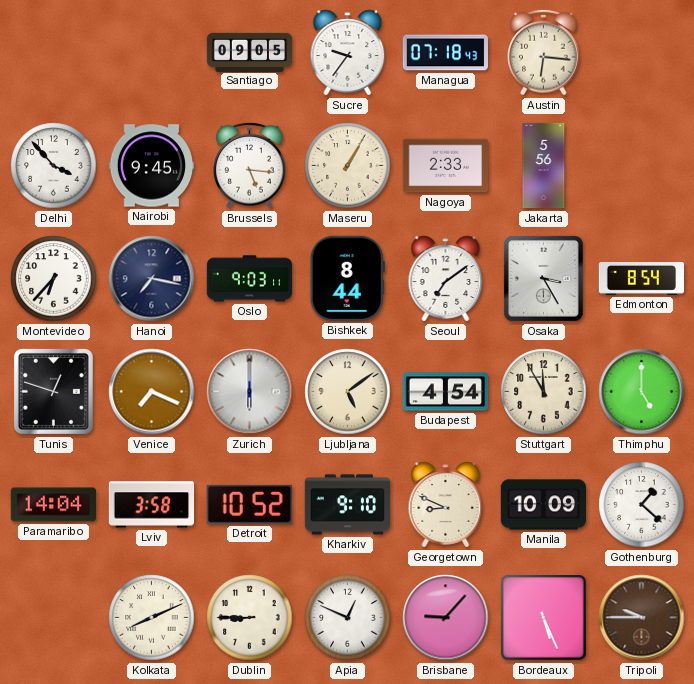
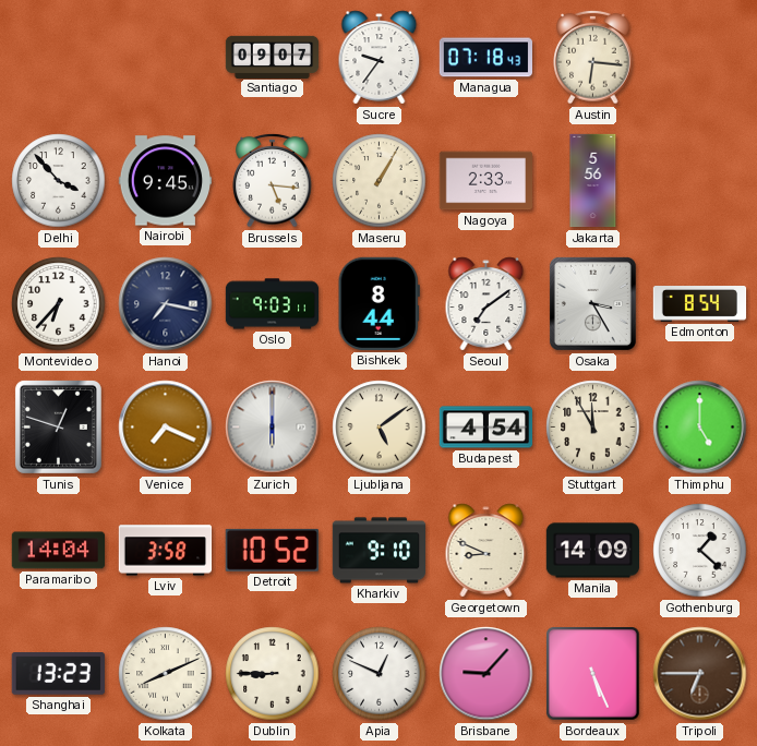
Santiago: 09:05 -> 09:07 (273, 57)
Manila: 10:09 -> 14:09 (592, 551)
Shanghai: none -> 13:23 (58, 674)
Tripoli: 9:45 -> 6:45 (700, 674)
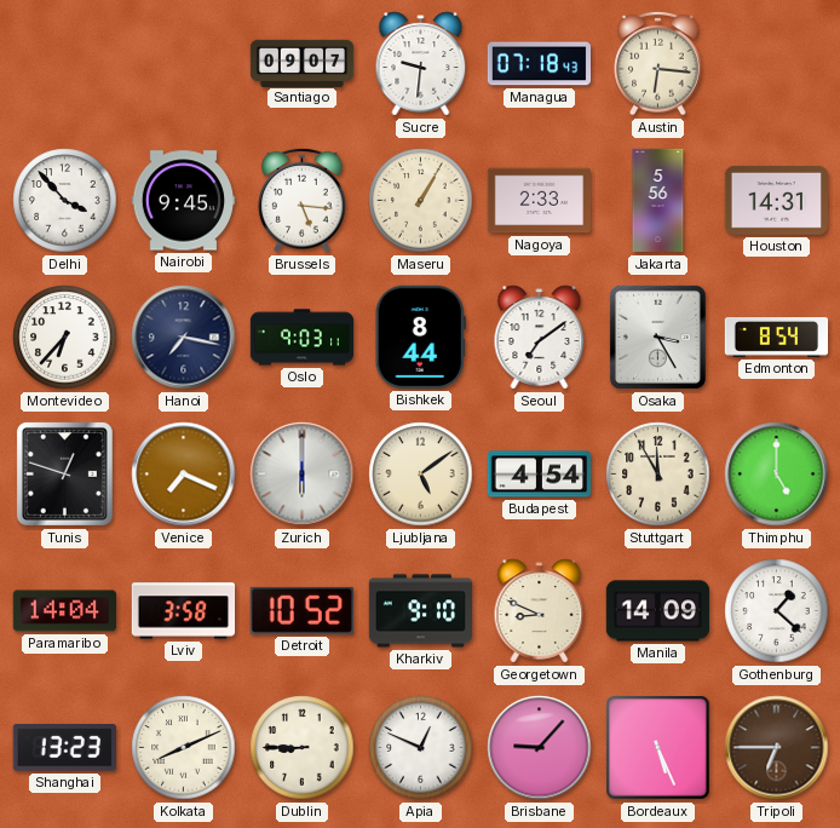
Sucre: 9:36 -> 9:31 (421, 64)
Houston: none -> 14:31 (776, 200)
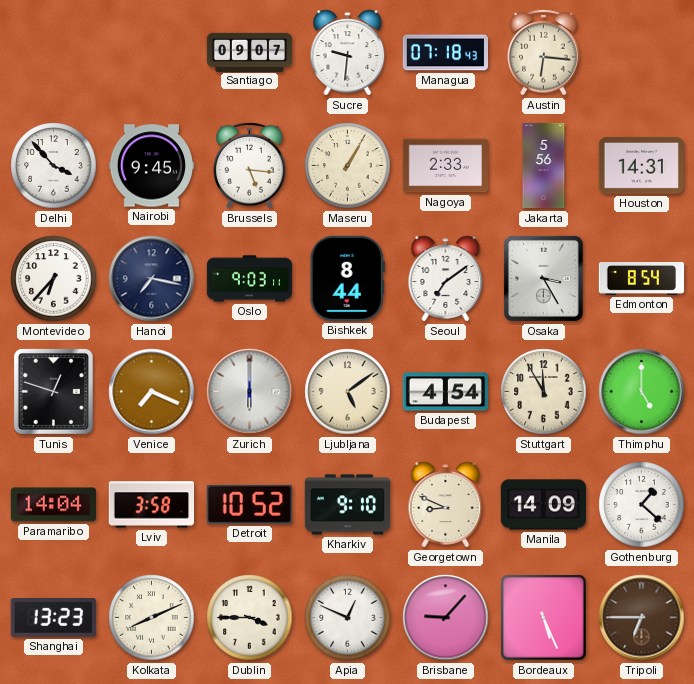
Dublin: 8:45 -> 3:45 (250, 618)
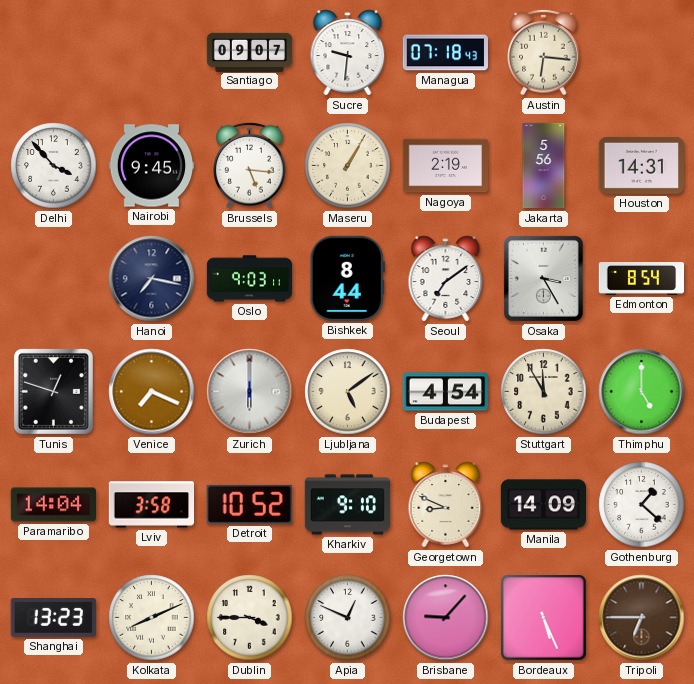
Nagoya: 2:33 -> 2:19 (445, 166)
Montevideo: 6:37 -> none (54, 279)
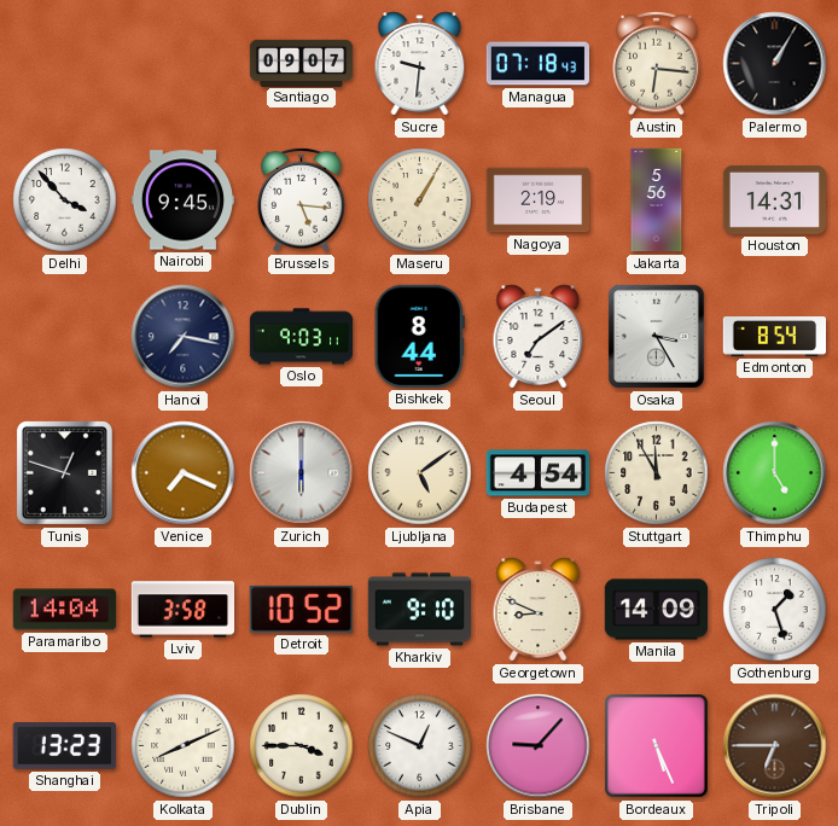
Palermo: none -> 1:05 (775, 64)
Gothenburg: 1:22 -> 1:27 (775, 610)
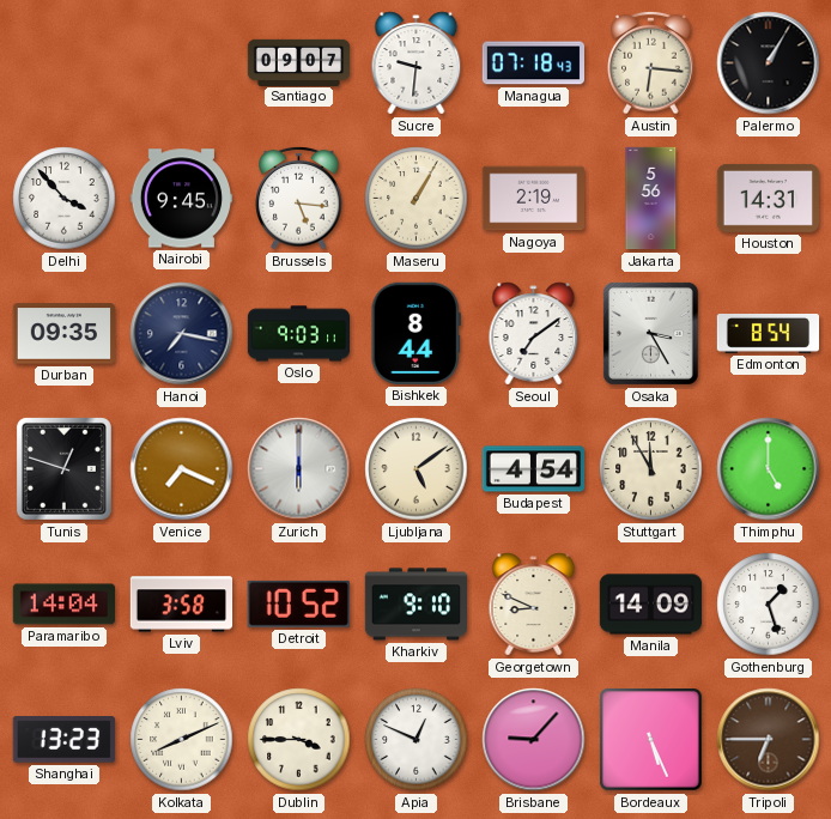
Durban: none -> 09:35 (63, 334)
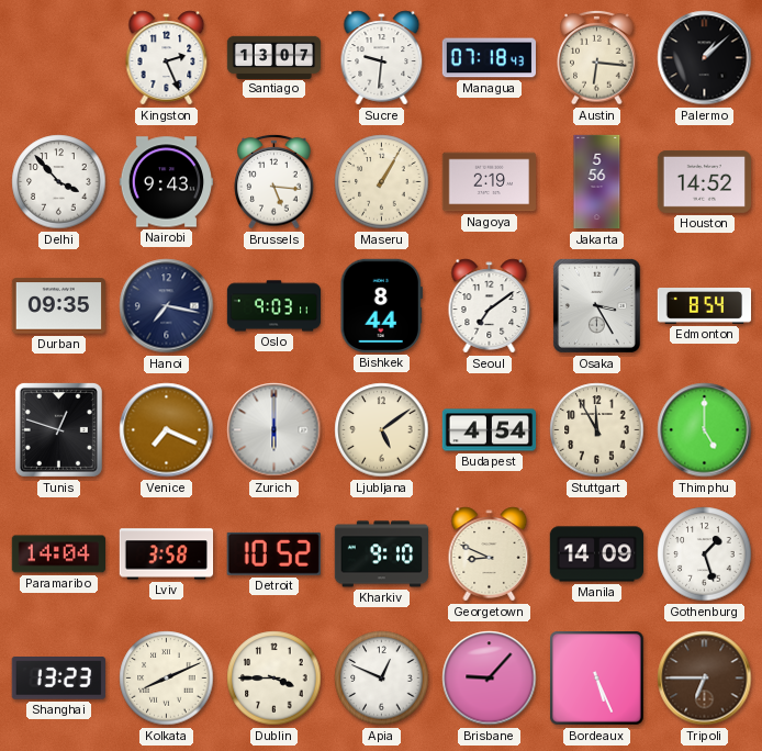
Kingston: none -> 2:26 (167, 58)
Santiago: 09:07 -> 13:07 (274, 57)
Palermo: 1:05 -> 1:08 (705, 58)
Nairobi: 9:45 -> 9:43 (166, 182)
Houston: 14:31 -> 14:52 (704, 181)
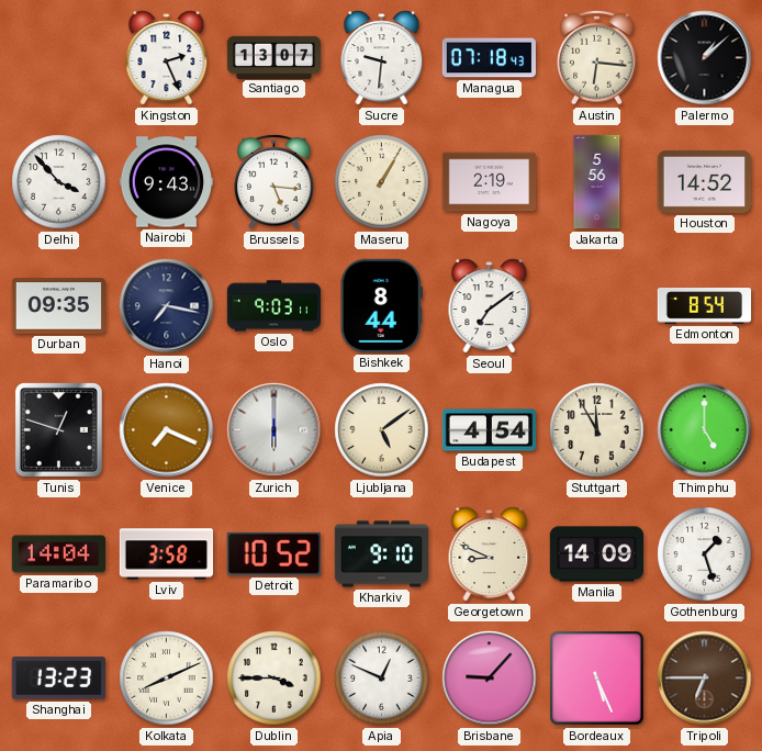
Osaka: 3:25 -> none (596, 305)
